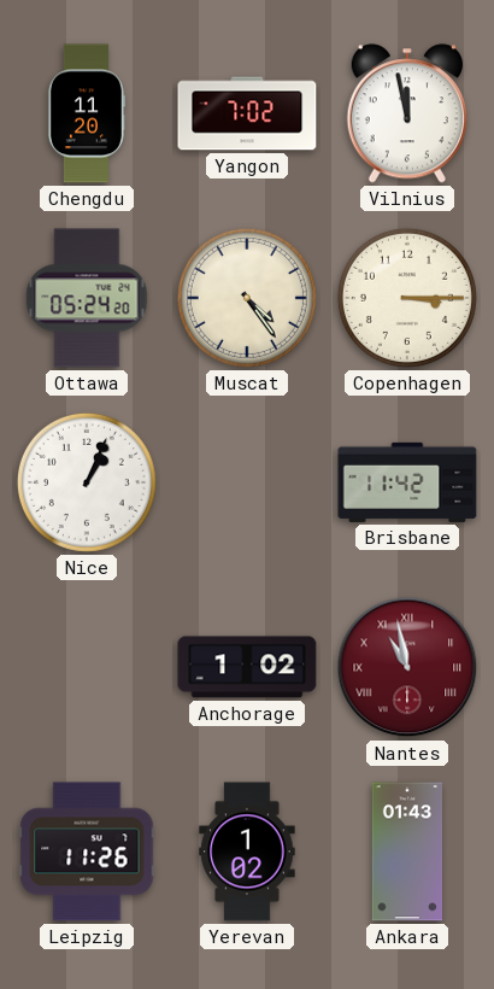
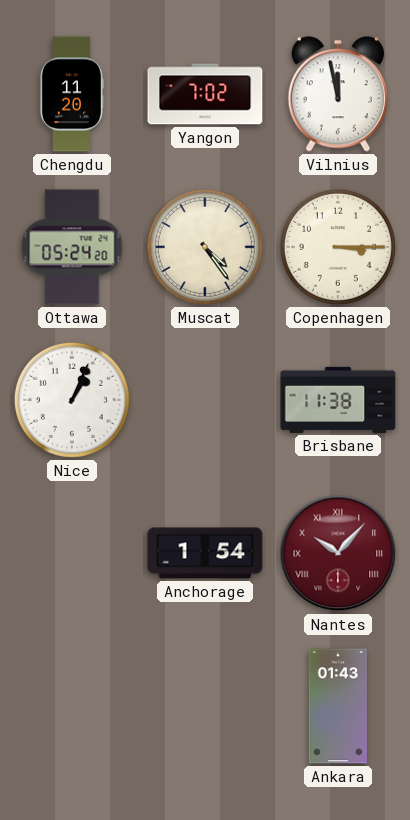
Brisbane: 11:42 -> 11:38 (338, 400)
Anchorage: 1:02 -> 1:54 (205, 553)
Nantes: 10:58 -> 10:07 (338, 553)
Leipzig: 11:26 -> none (87, 852)
Yerevan: 1:02 -> none (247, 852)
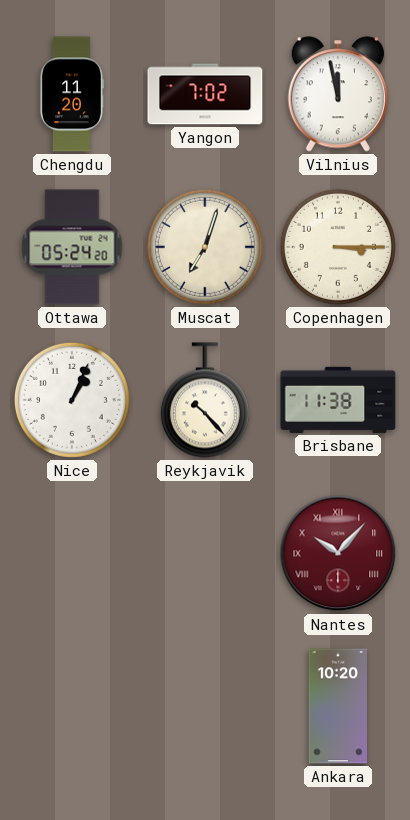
Muscat: 4:24 -> 7:03 (205, 247)
Reykjavik: none -> 10:23 (205, 400)
Anchorage: 1:54 -> none (205, 553)
Ankara: 01:43 -> 10:20 (337, 706)
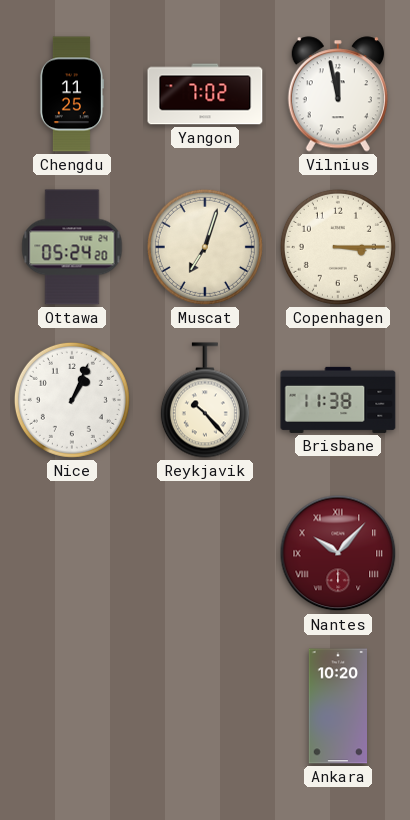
Chengdu: 11:20 -> 11:25 (71, 94)
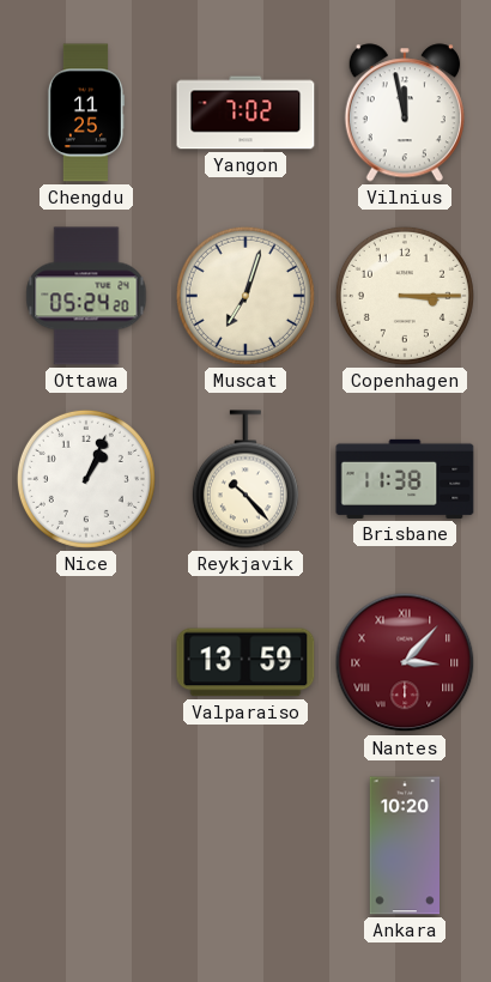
Valparaiso: none -> 13:59 (245, 662)
Nantes: 10:07 -> 3:07 (405, 662)
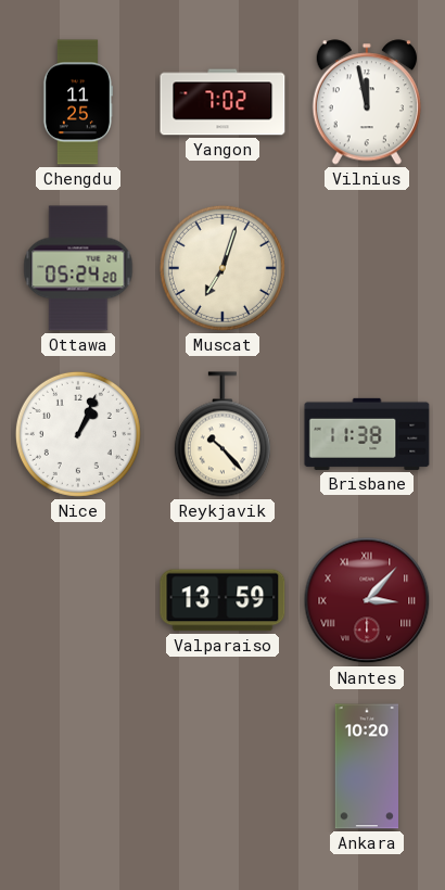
Copenhagen: 3:15 -> none (405, 296)
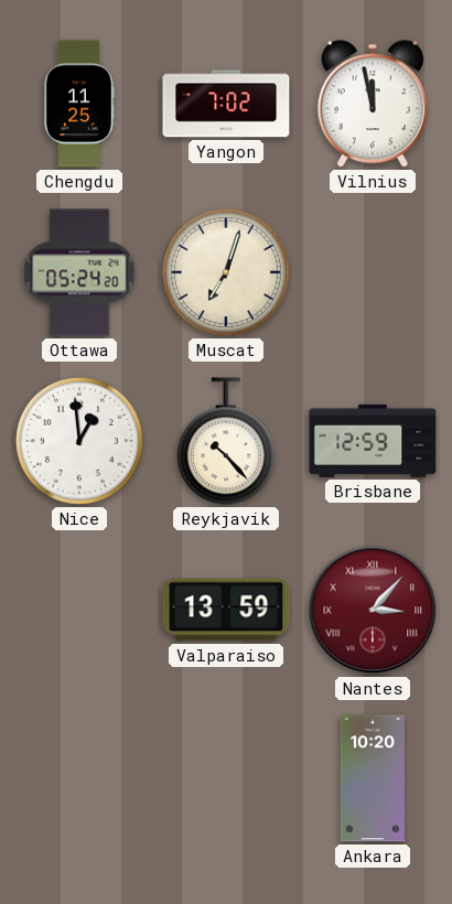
Nice: 1:04 -> 12:59 (79, 441)
Brisbane: 11:38 -> 12:59 (373, 441)
